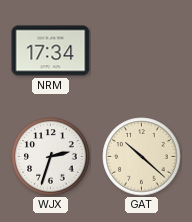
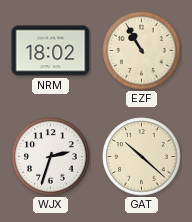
NRM: 17:34 -> 18:02 (51, 51)
EZF: none -> 10:55 (142, 51)
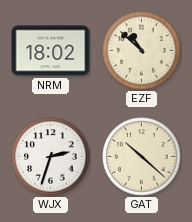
EZF: 10:55 -> 10:52 (142, 51)
